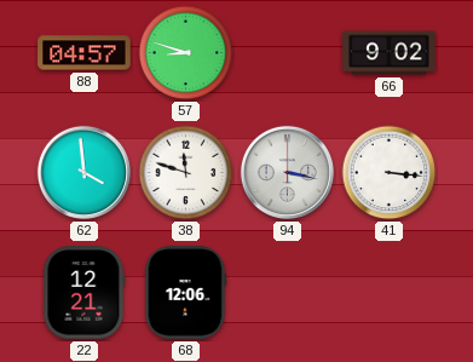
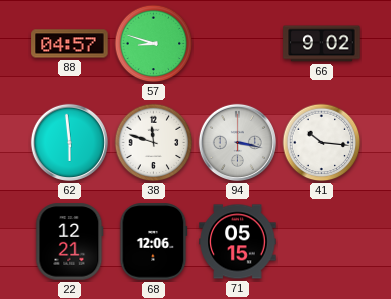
62: 3:59 -> 5:59 (69, 142)
41: 3:16 -> 10:16 (322, 143)
71: none -> 05:15 (238, 242)
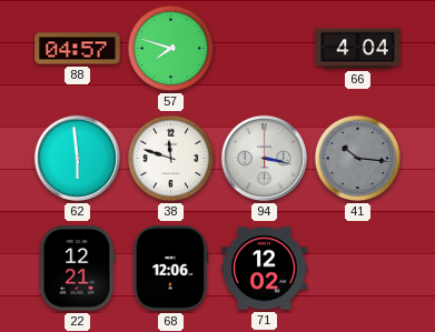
57: 8:48 -> 7:48 (171, 49)
66: 9:02 -> 4:04 (358, 49)
41 dial: white -> grey (358, 159)
71: 05:15 -> 12:02 (265, 269)
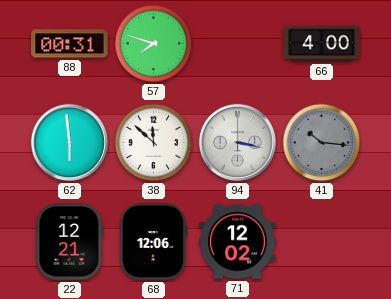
88: 04:57 -> 00:31 (70, 44)
66: 4:04 -> 4:00 (322, 44)
38: 11:48 -> 11:52 (154, 143)
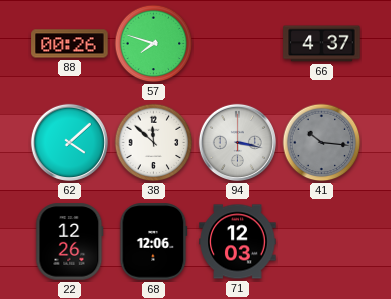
88: 00:31 -> 00:26 (70, 44)
66: 4:00 -> 4:37 (322, 44)
62: 5:59 -> 4:08 (69, 142)
22: 12:21 -> 12:26 (70, 242)
71: 12:02 -> 12:03 (238, 242)
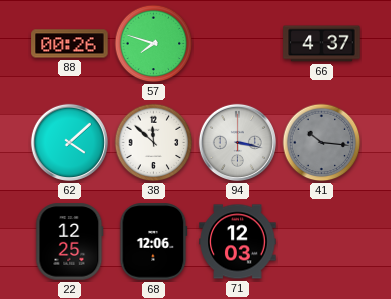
22: 12:26 -> 12:25 (70, 242)
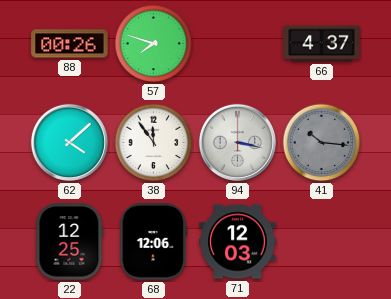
38: 11:52 -> 11:54 (154, 143)
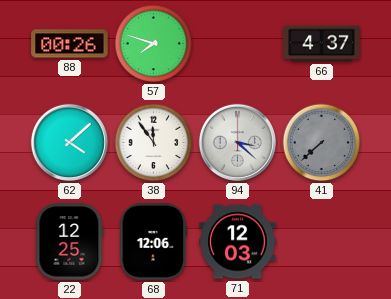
94: 3:17 -> 3:22 (237, 142)
41: 10:16 -> 7:38 (322, 143)
